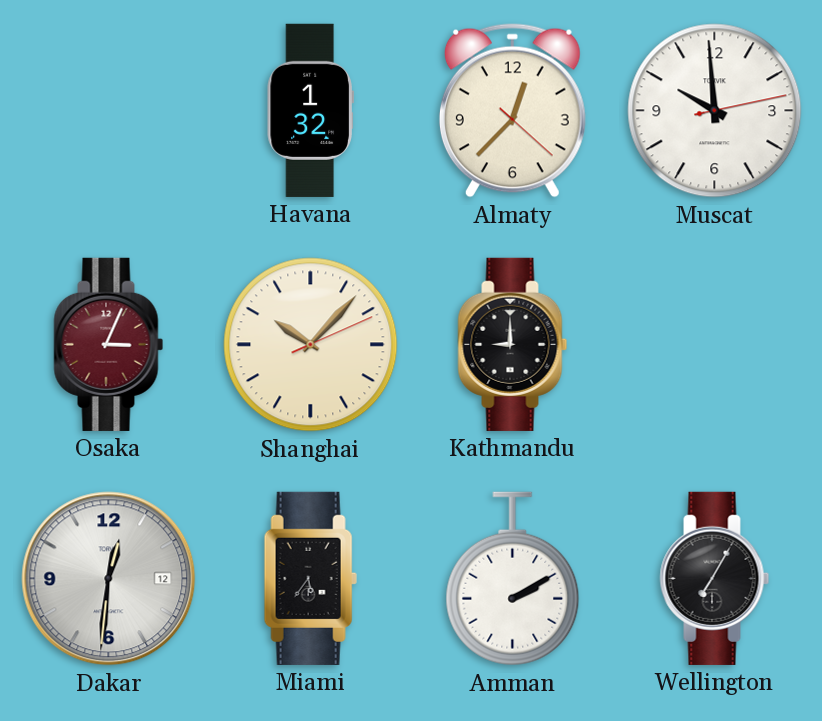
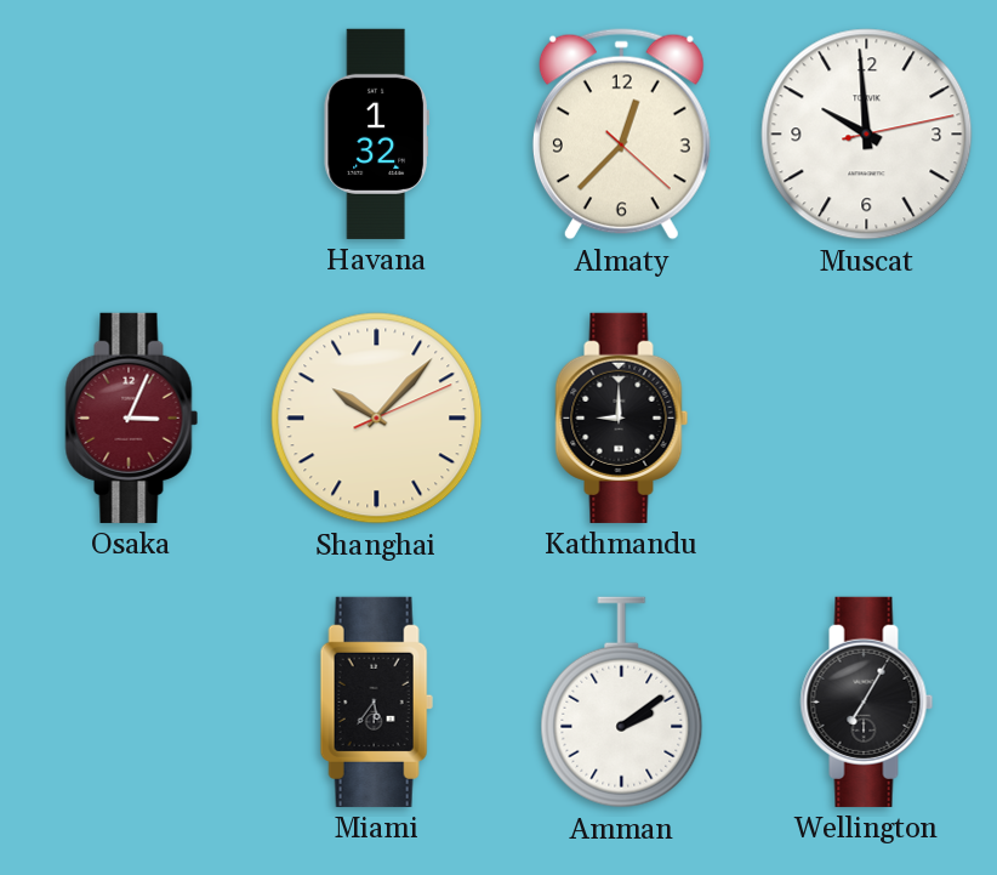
Dakar: 12:31 -> none (109, 579)
Amman: 2:10 -> 2:09 (622, 703)
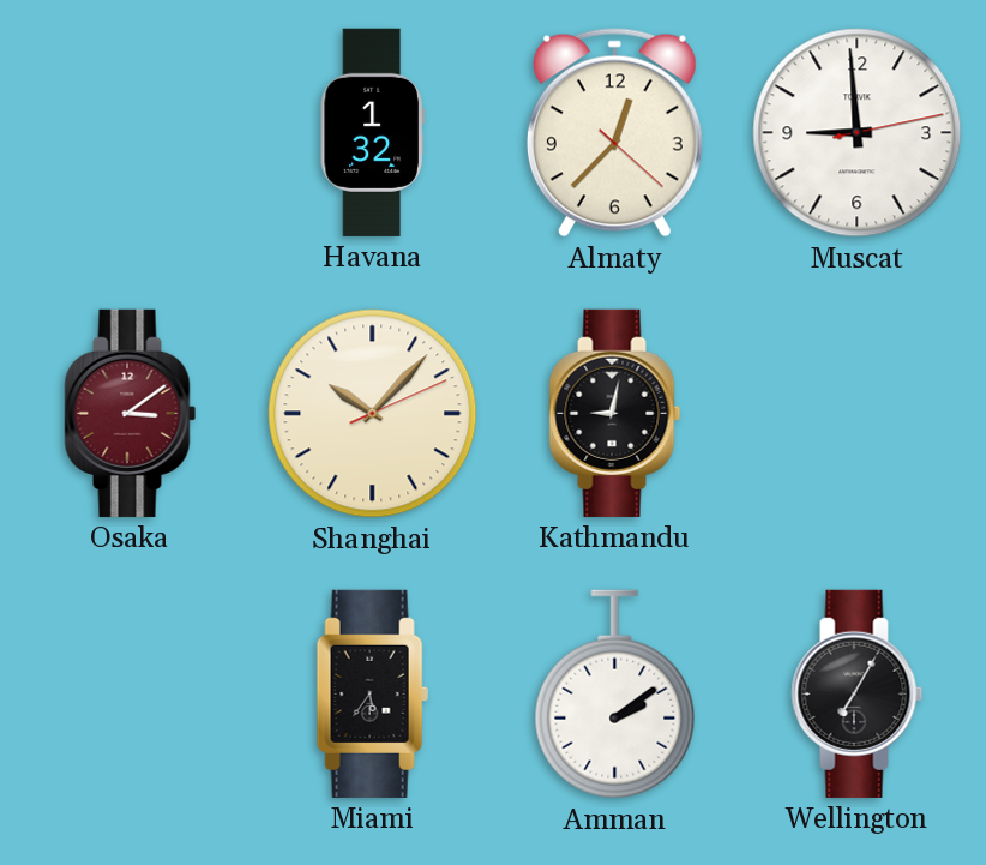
Muscat: 9:59 -> 8:59 (858, 133)
Osaka: 3:04 -> 3:09 (131, 413)
Kathmandu: 9:00 -> 9:02 (615, 413)
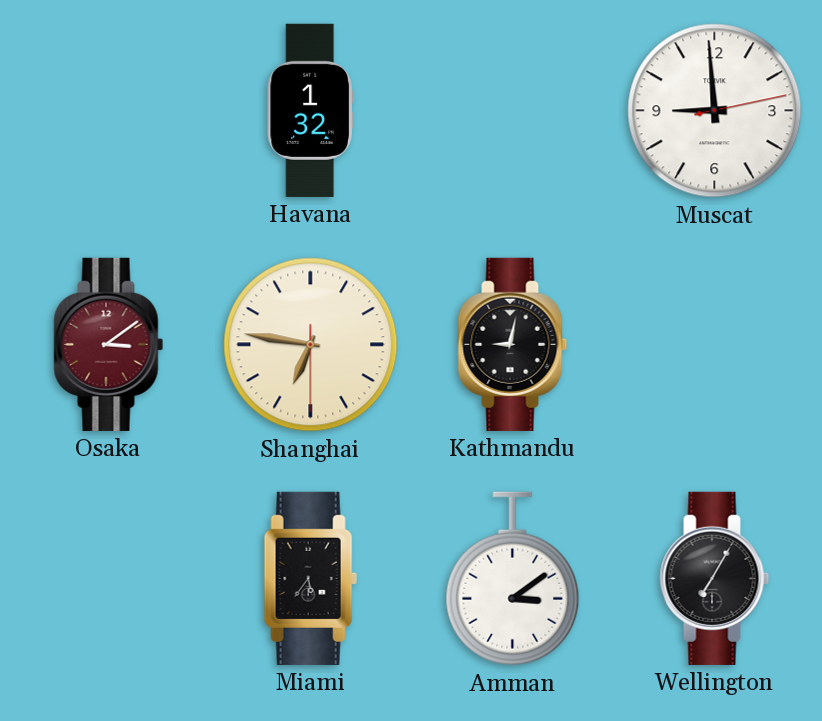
Almaty: 12:37 -> none (614, 133)
Shanghai: 10:07 -> 6:46 (311, 345)
Amman: 2:09 -> 3:09 (513, 579)
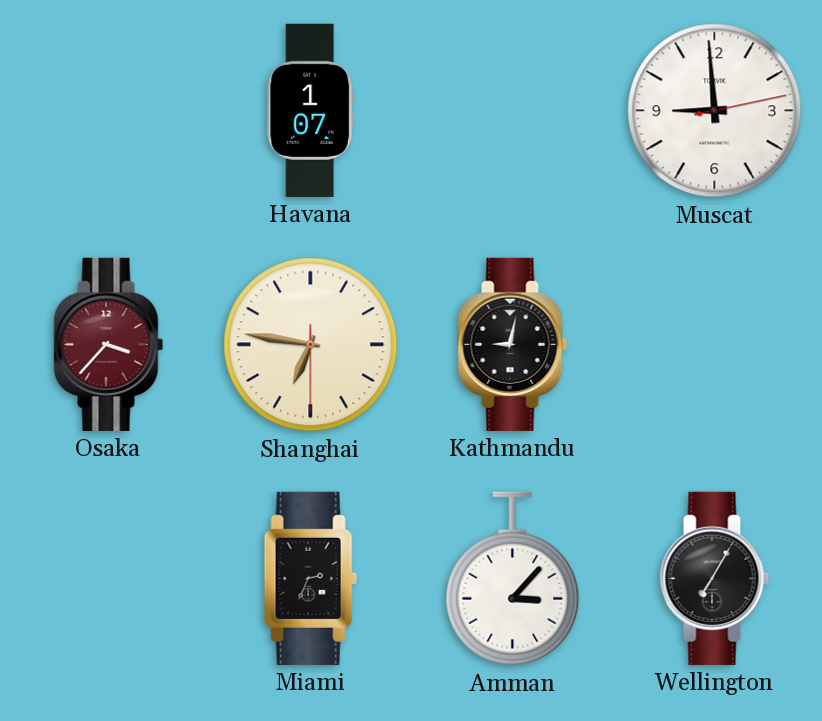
Havana: 1:32 -> 1:07 (310, 110)
Osaka: 3:09 -> 3:37 (109, 344)
Miami: 5:36 -> 2:34 (310, 578)
Amman: 3:09 -> 3:07 (513, 579)
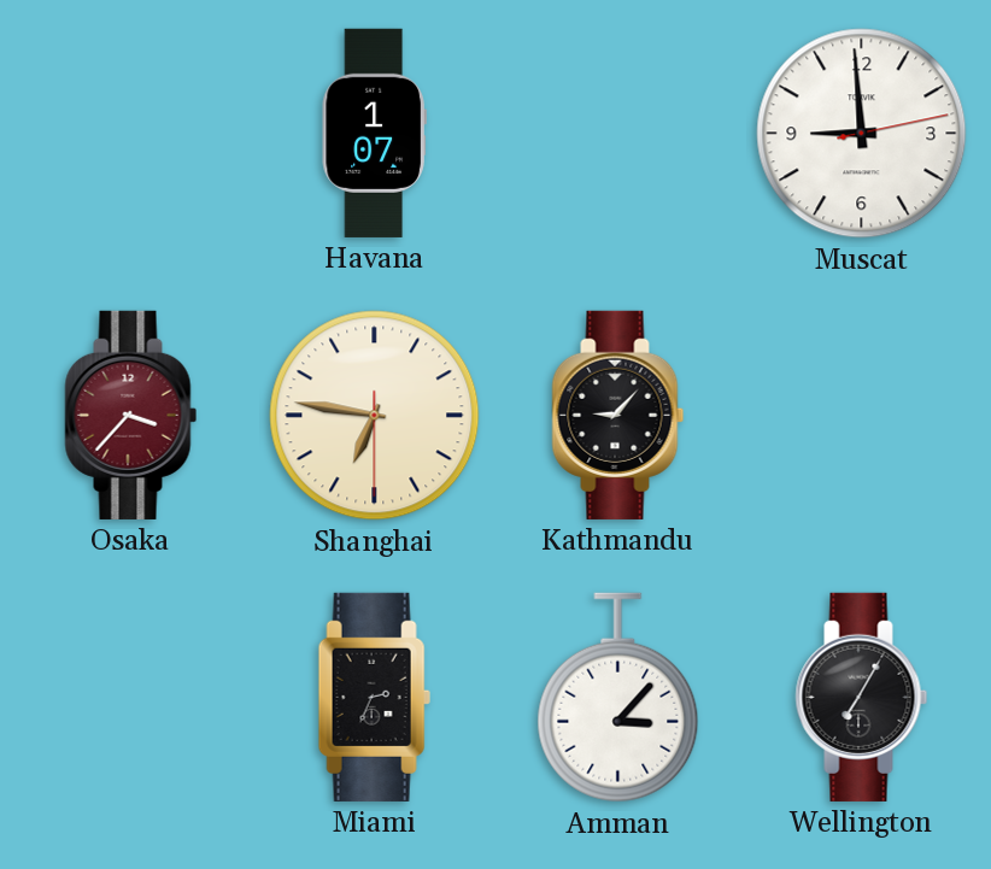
Kathmandu: 9:02 -> 9:07 (618, 415)
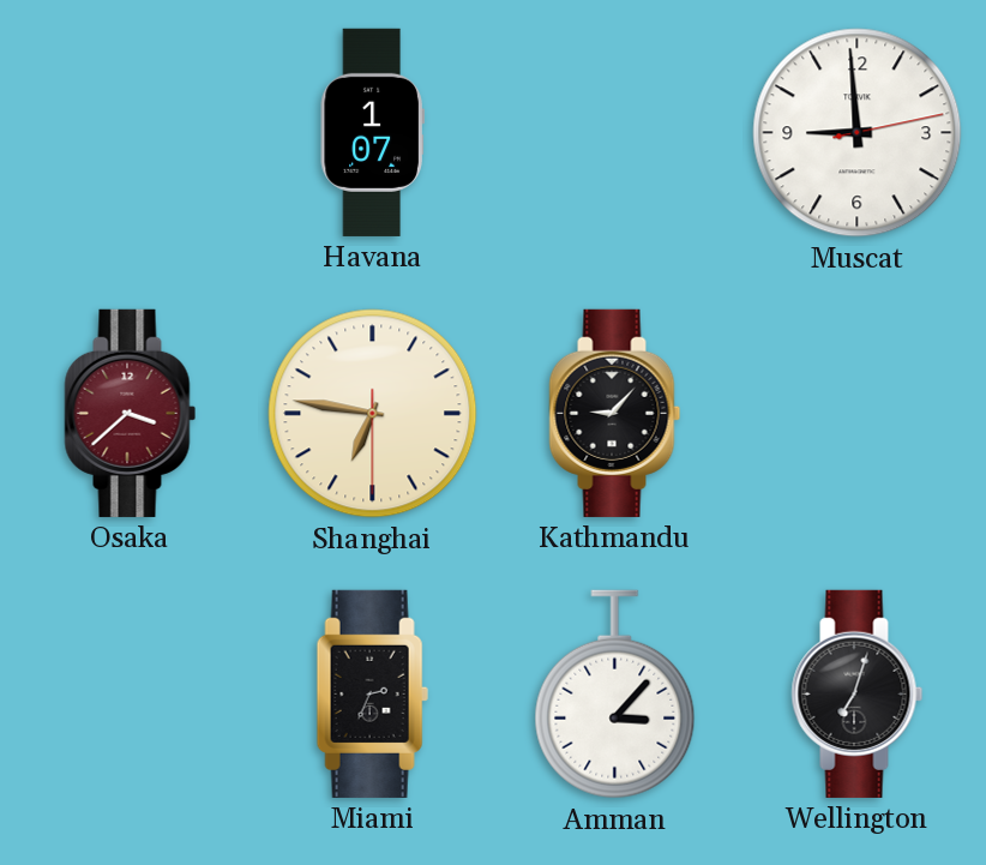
Osaka: 3:37 -> 3:38 (131, 413)
Wellington: 7:05 -> 7:03 (858, 693)
